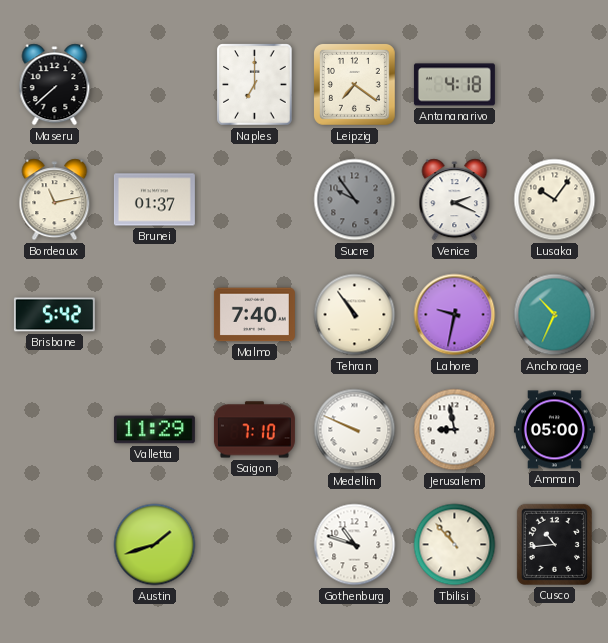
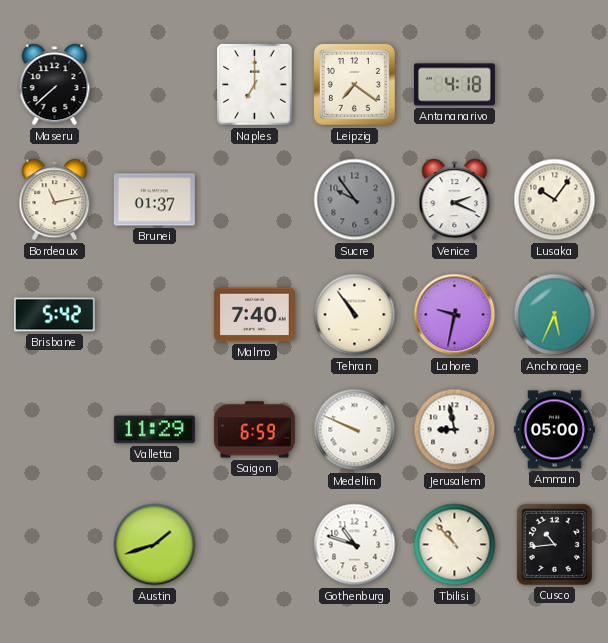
Anchorage: 10:34 -> 5:34 (555, 315)
Saigon: 7:10 -> 6:59 (254, 430)
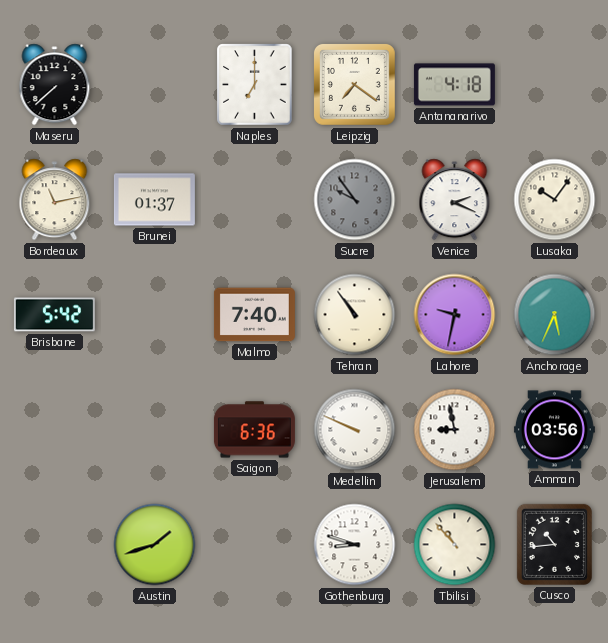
Valletta: 11:29 -> none (154, 430)
Saigon: 6:59 -> 6:36 (254, 430)
Amman: 05:00 -> 03:56 (554, 430)
Gothenburg: 10:48 -> 8:48 (355, 545)
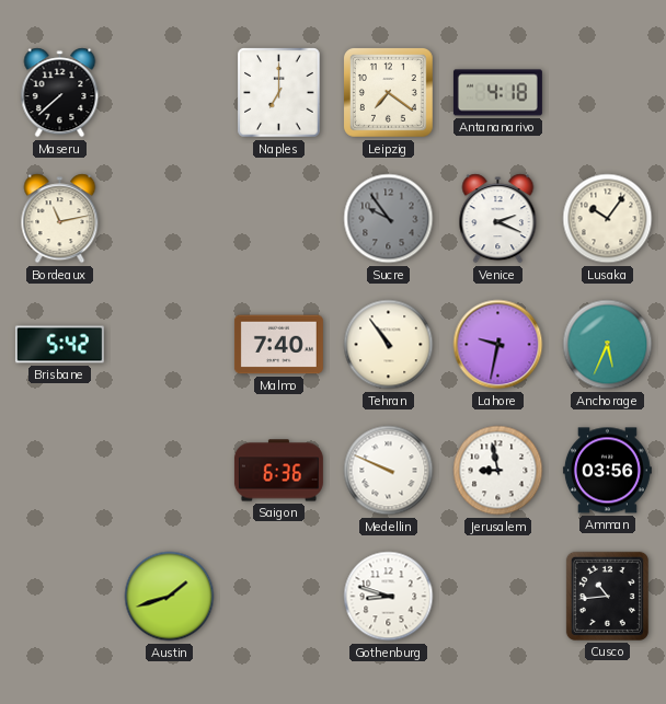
Brunei: 01:37 -> none (154, 200)
Tbilisi: 10:53 -> none (455, 545)
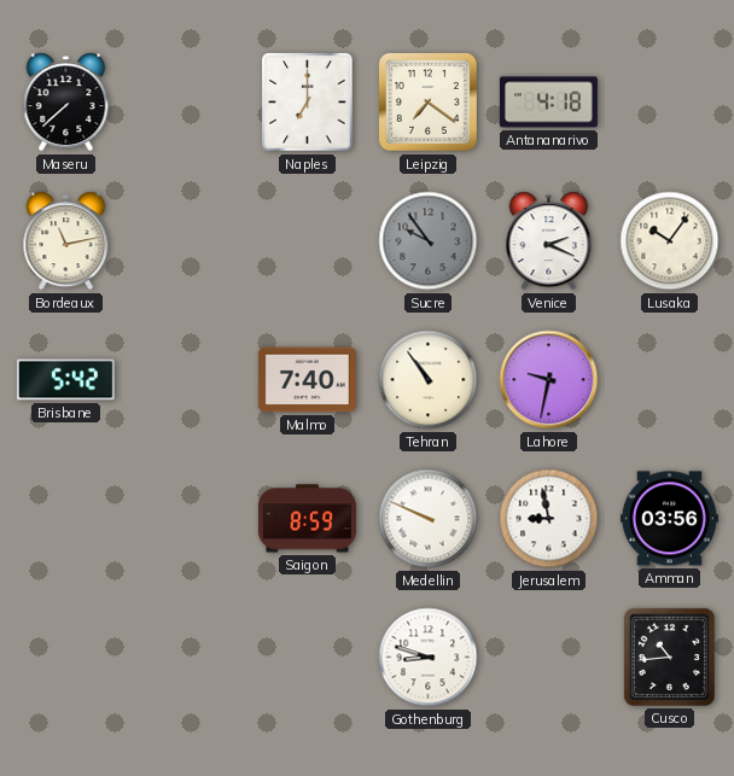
Anchorage: 5:34 -> none (608, 345)
Saigon: 6:36 -> 8:59 (307, 519)
Austin: 1:42 -> none (170, 597)
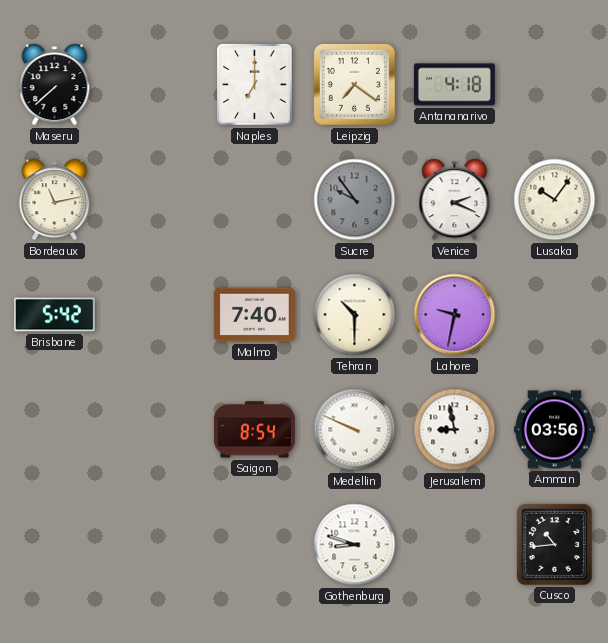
Tehran: 10:54 -> 10:30 (355, 315)
Saigon: 8:59 -> 8:54 (254, 430)
